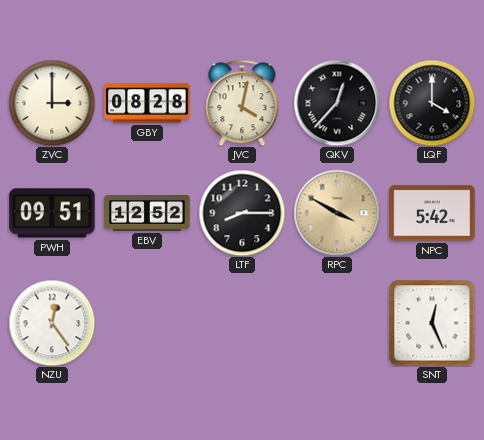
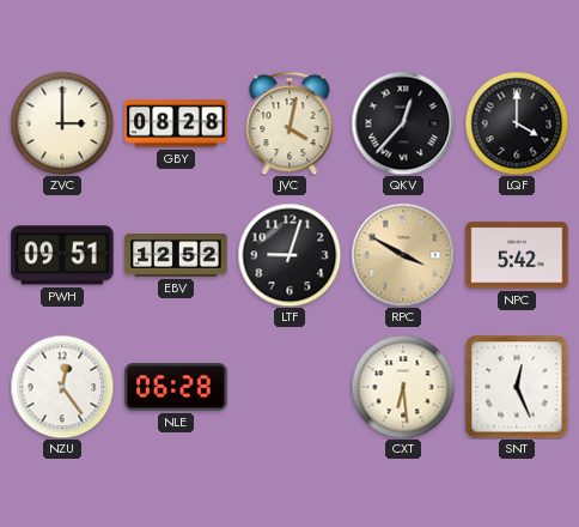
LTF: 8:15 -> 9:03 (289, 255)
NLE: none -> 06:28 (176, 387)
CXT: none -> 6:29 (403, 387)
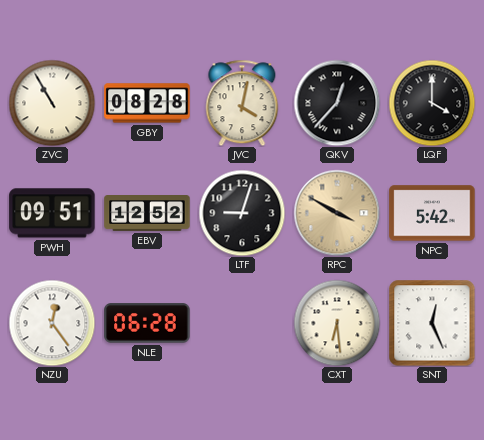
ZVC: 3:00 -> 10:55 (52, 103)
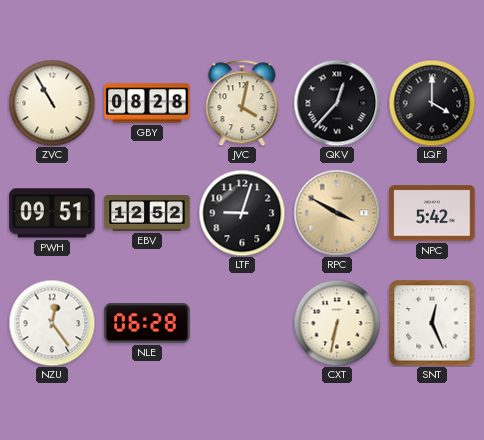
CXT: 6:29 -> 6:32 (337, 323)
